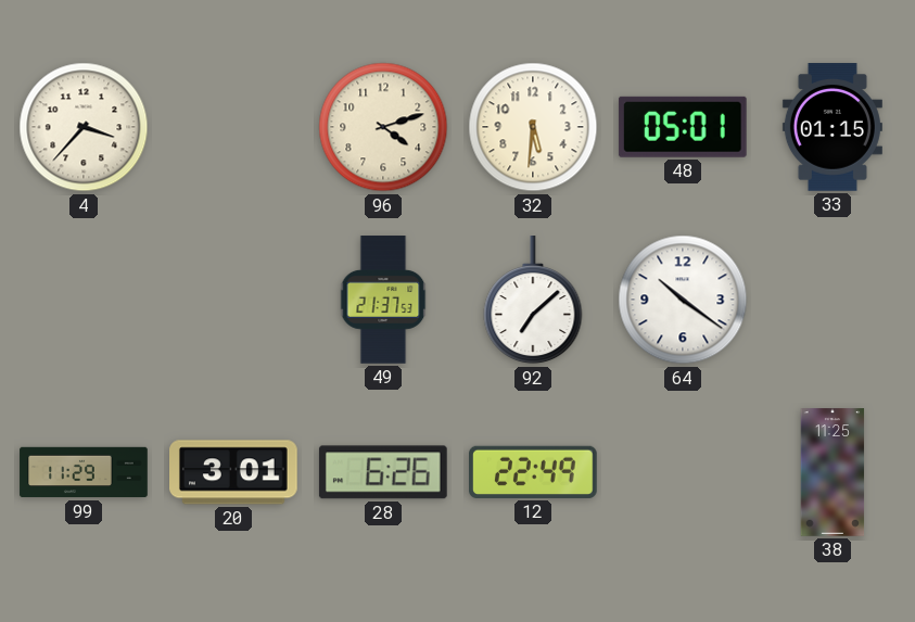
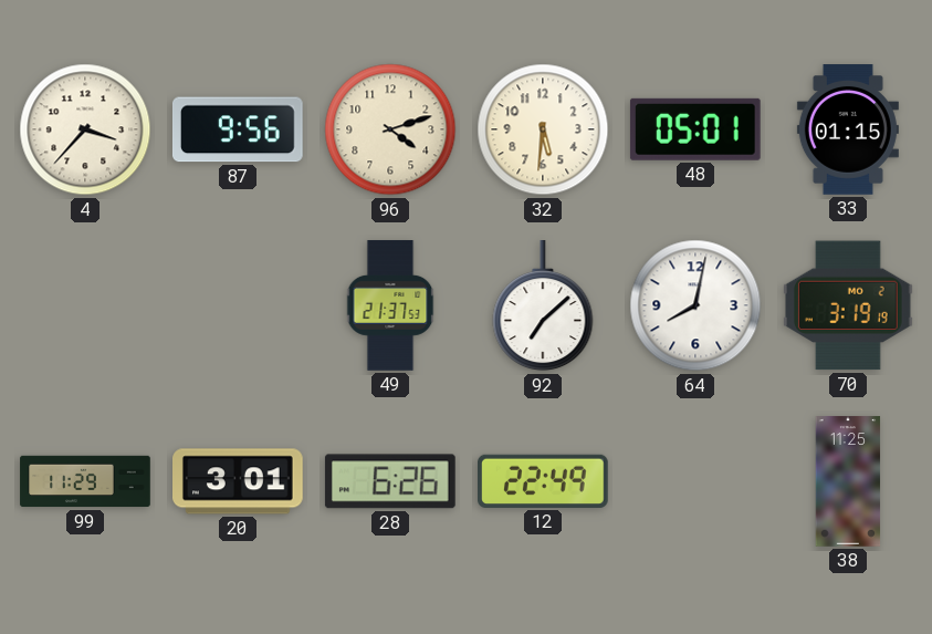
87: none -> 9:56 (238, 129)
64: 10:21 -> 8:02 (695, 305)
70: none -> 3:19 (848, 305)
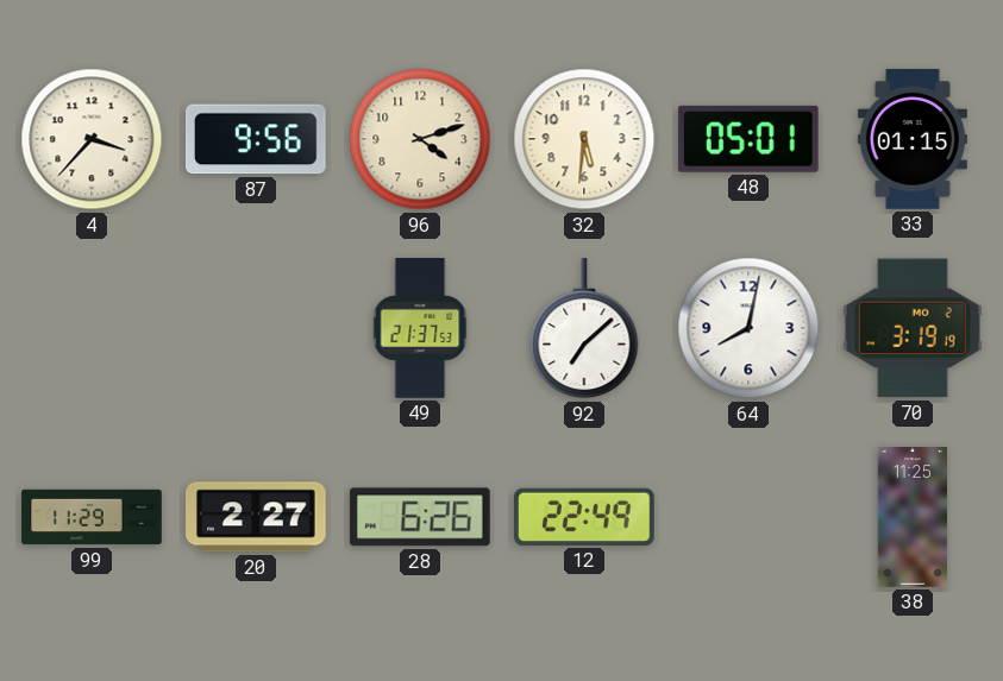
20: 3:01 -> 2:27 (257, 517)
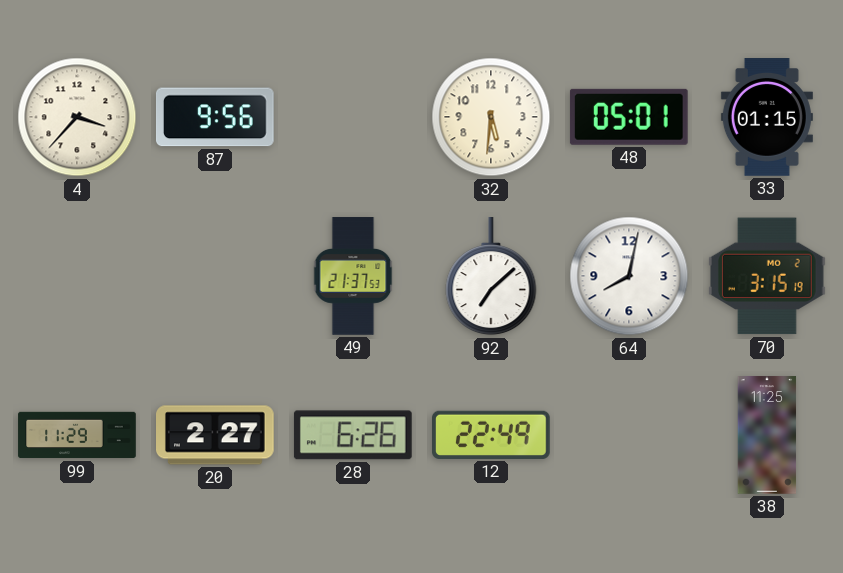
96: 4:12 -> none (420, 139)
70: 3:19 -> 3:15 (767, 276)
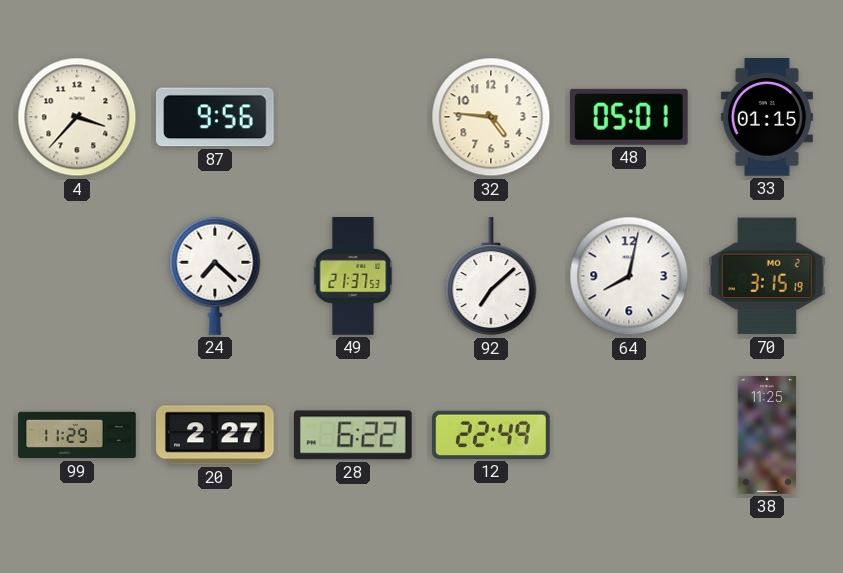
32: 5:31 -> 4:46 (491, 117)
24: none -> 7:22 (215, 276)
28: 6:26 -> 6:22 (353, 435)
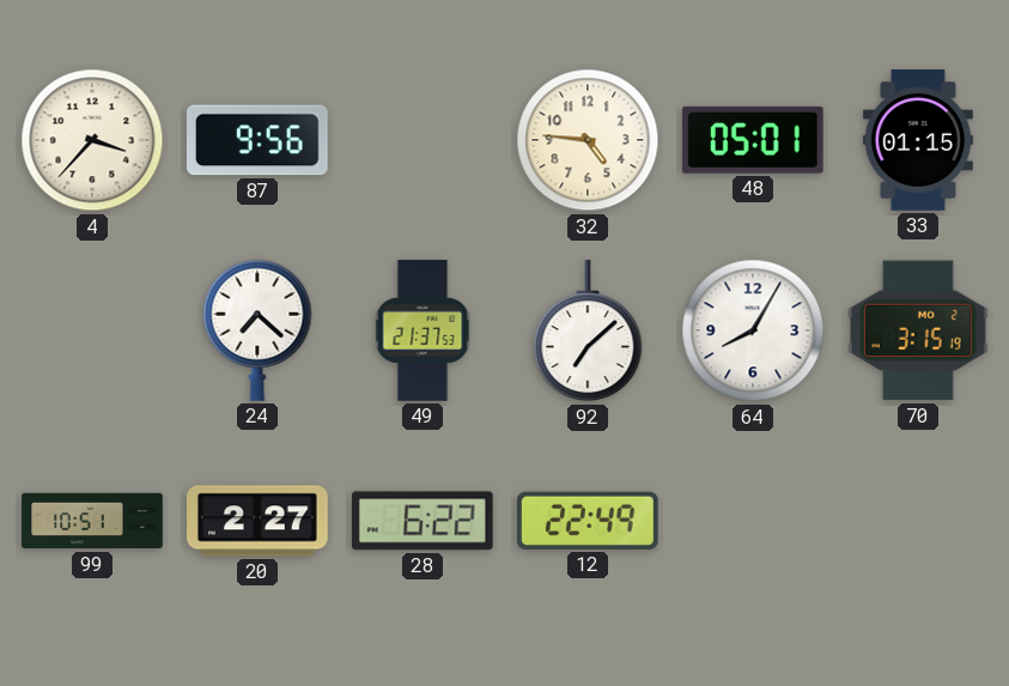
64: 8:02 -> 8:05 (753, 330)
99: 11:29 -> 10:51 (92, 521)
38: 11:25 -> none (767, 435)
